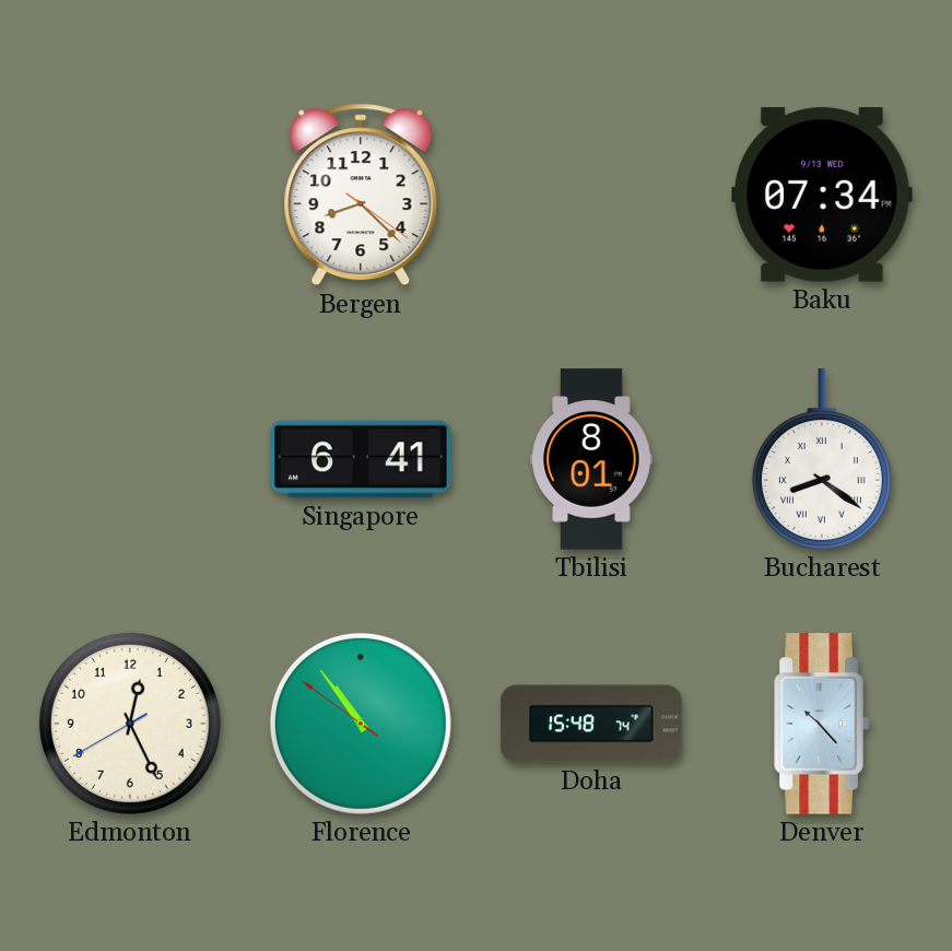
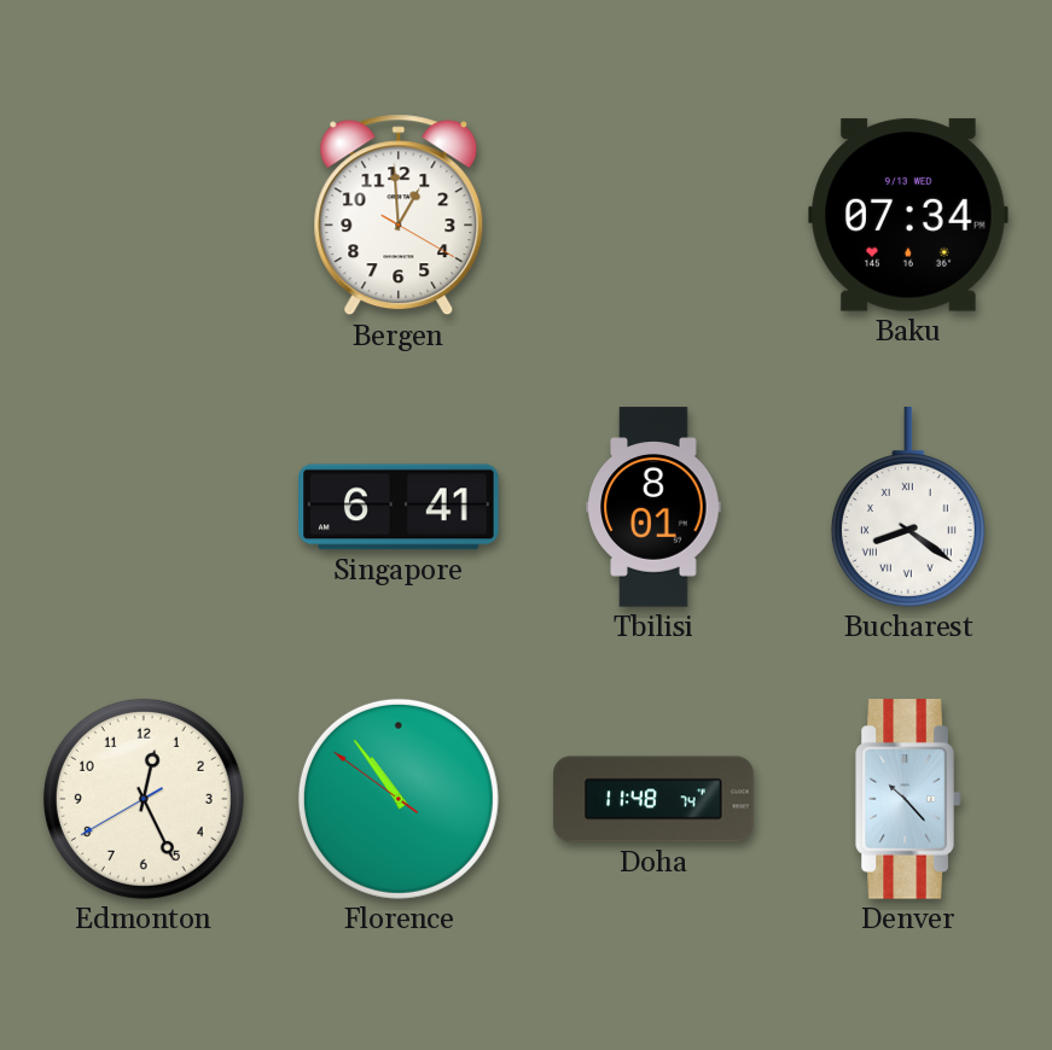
Bergen: 8:22 -> 12:59 (399, 215)
Doha: 15:48 -> 11:48 (653, 799)
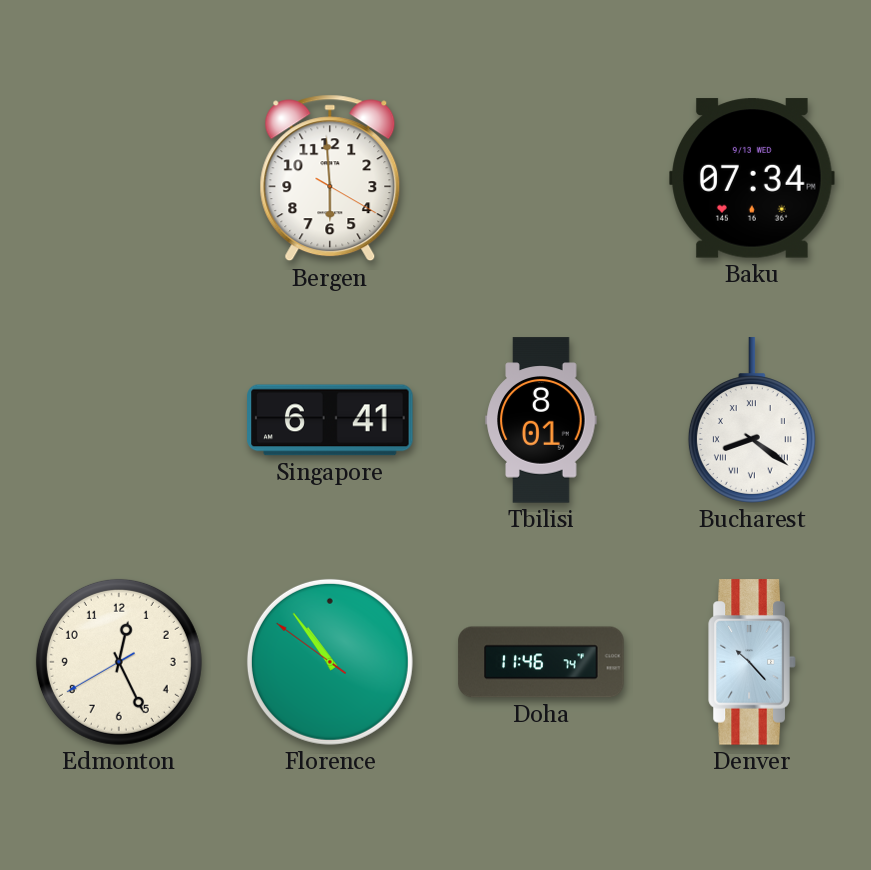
Bergen: 12:59 -> 5:59 (330, 178)
Doha: 11:48 -> 11:46 (541, 662)
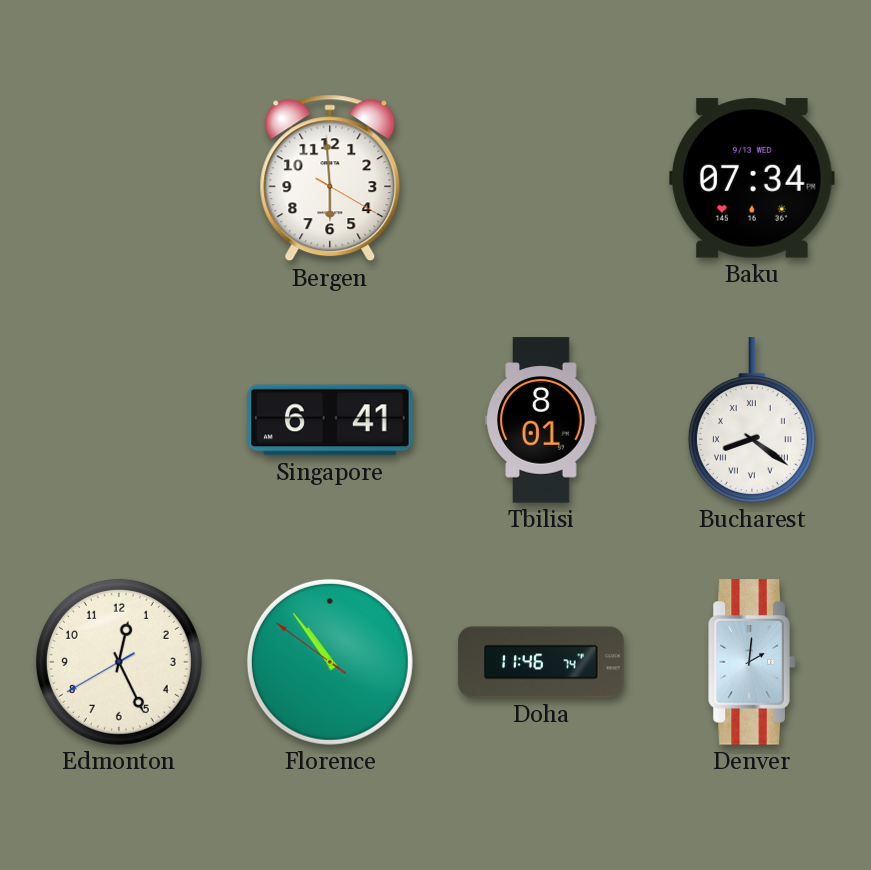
Denver: 10:23 -> 2:01 (752, 662)
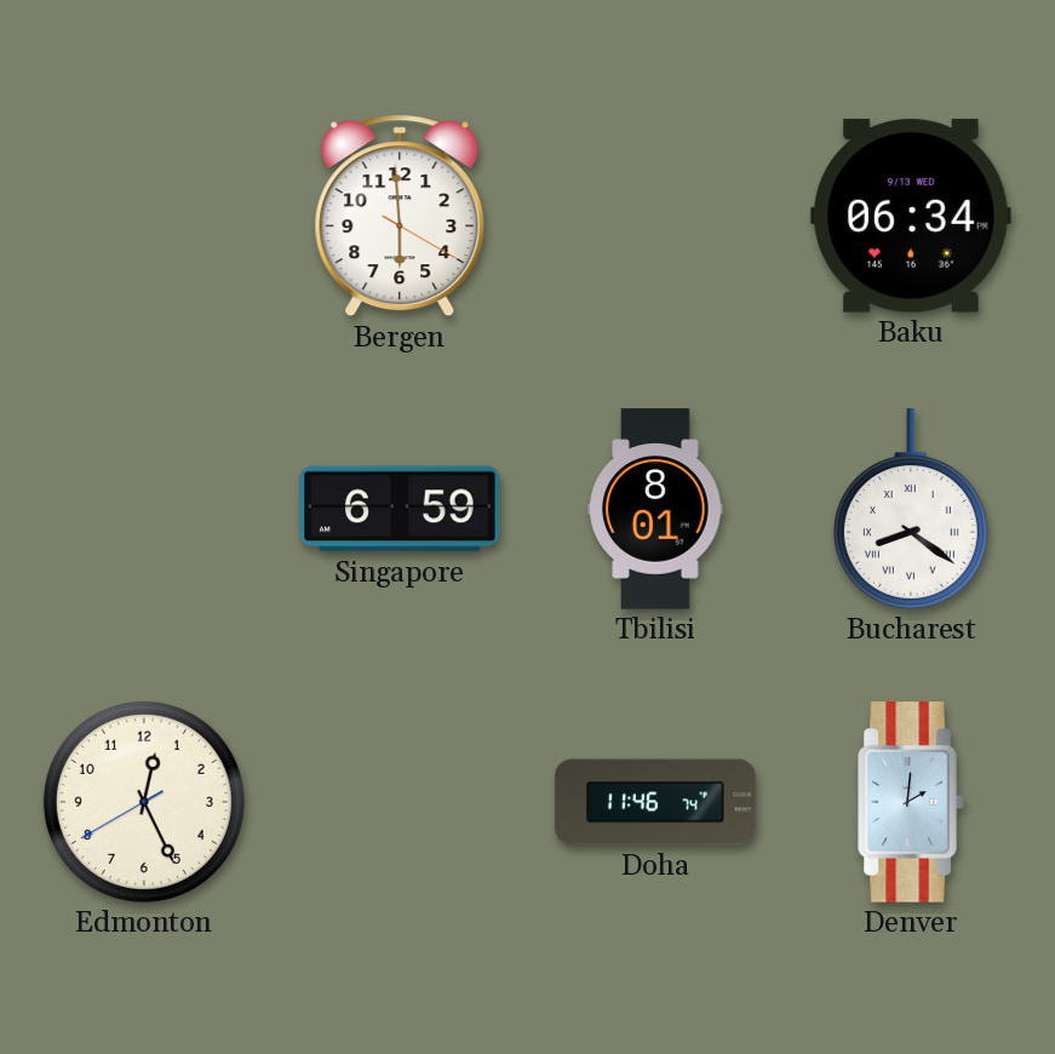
Baku: 07:34 -> 06:34 (911, 216)
Singapore: 6:41 -> 6:59 (400, 509)
Florence: 10:53 -> none (330, 662)
